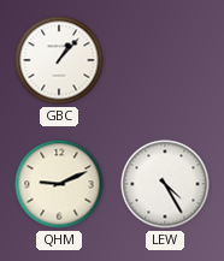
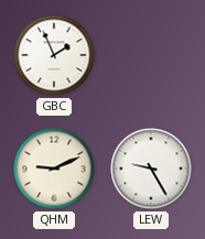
GBC: 1:07 -> 1:56 (54, 55)
LEW: 4:25 -> 9:25 (151, 169)
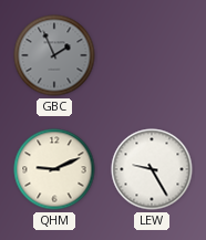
GBC dial: white -> grey (54, 55)
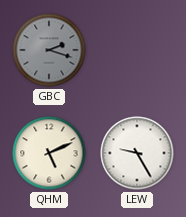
GBC: 1:56 -> 2:18 (49, 50)
QHM: 9:11 -> 5:11 (49, 153)
